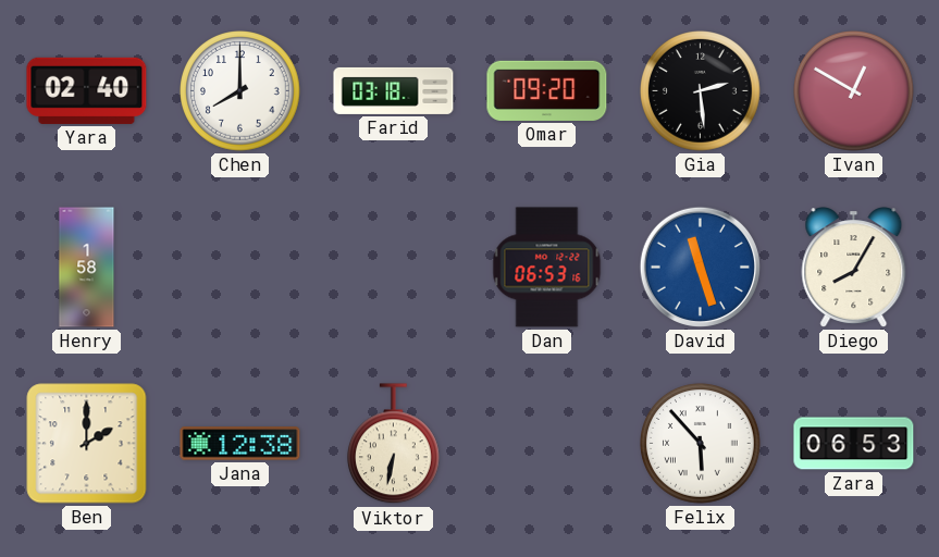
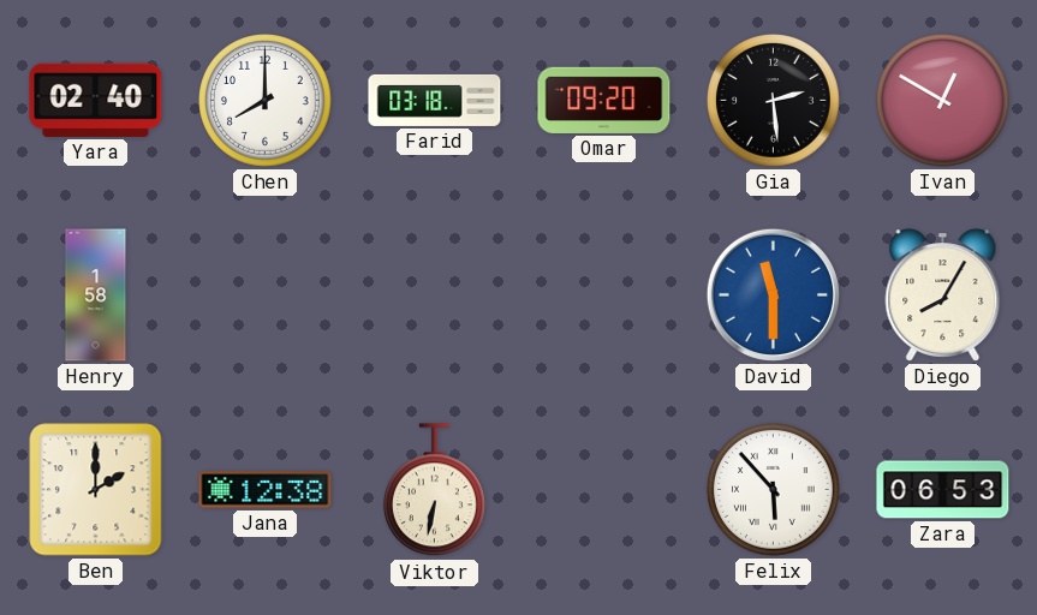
Dan: 06:53 -> none (547, 268)
David: 11:27 -> 11:30 (773, 294)
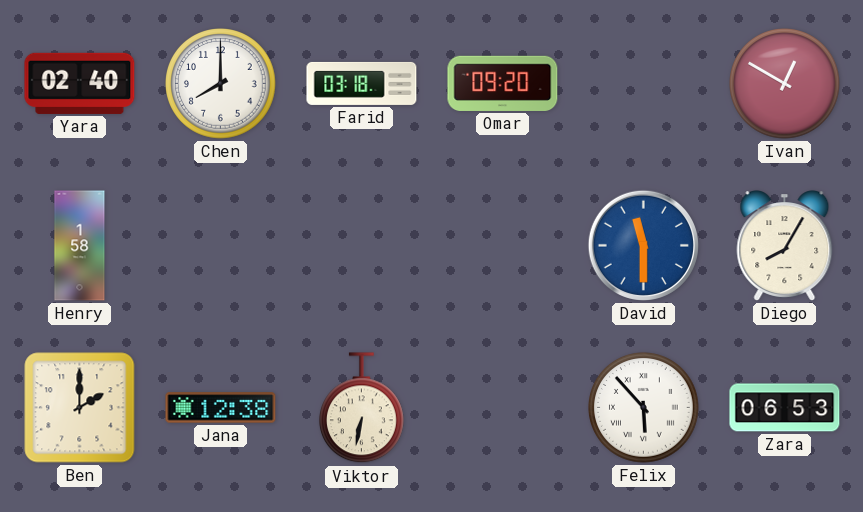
Gia: 2:29 -> none (774, 101)
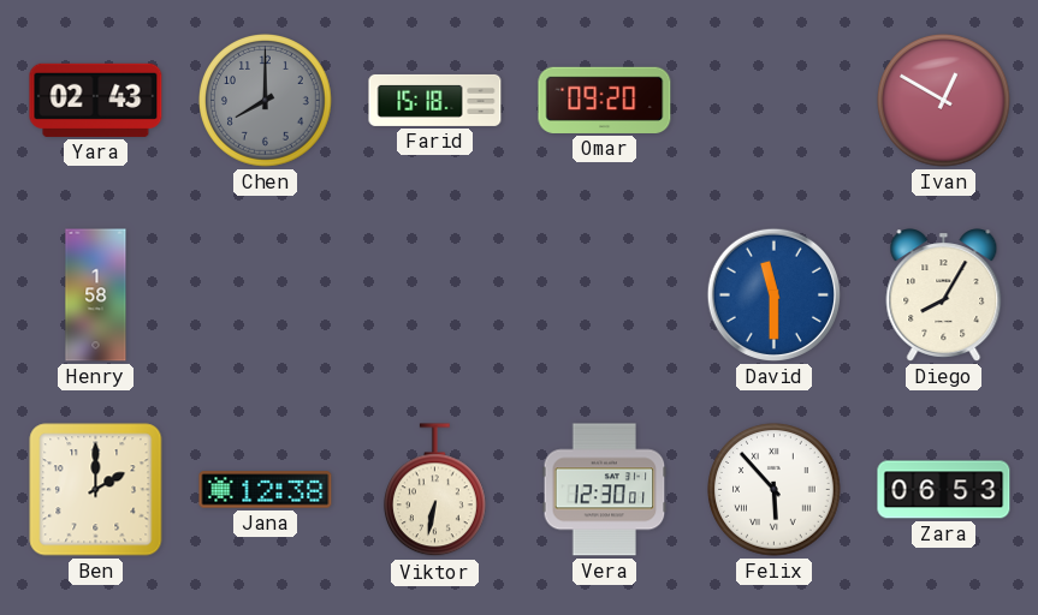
Yara: 02:40 -> 02:43 (96, 100)
Chen dial: white -> grey (266, 101)
Farid: 03:18 -> 15:18 (435, 100)
Vera: none -> 12:30 (605, 490)
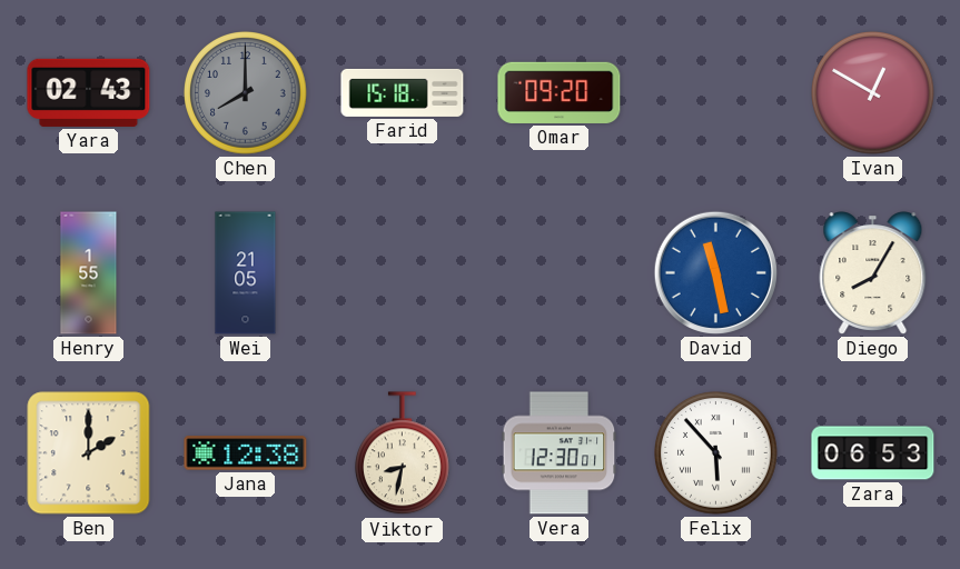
Henry: 1:58 -> 1:55 (89, 273)
Wei: none -> 21:05 (246, 273)
David: 11:30 -> 11:28 (715, 272)
Viktor: 6:32 -> 8:32 (403, 453)
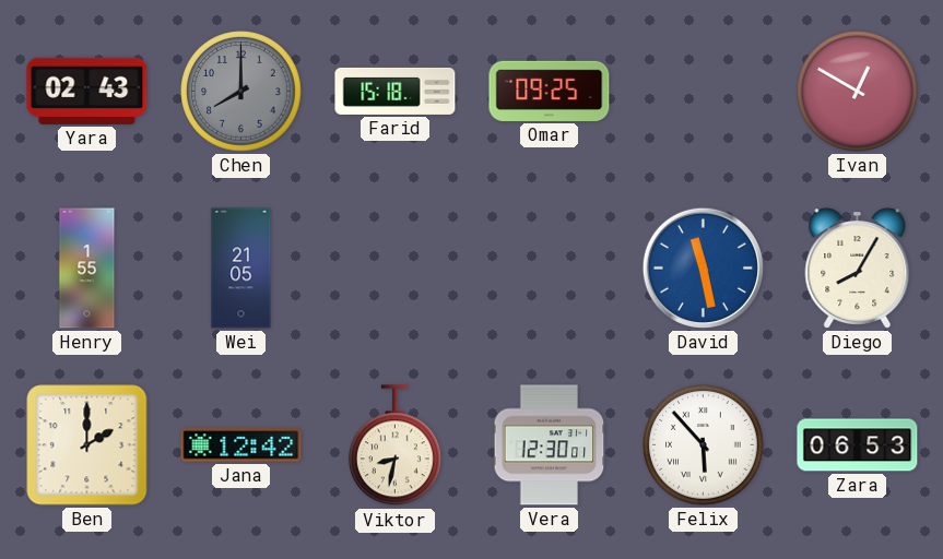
Omar: 09:20 -> 09:25 (550, 91)
Jana: 12:38 -> 12:42 (241, 445)
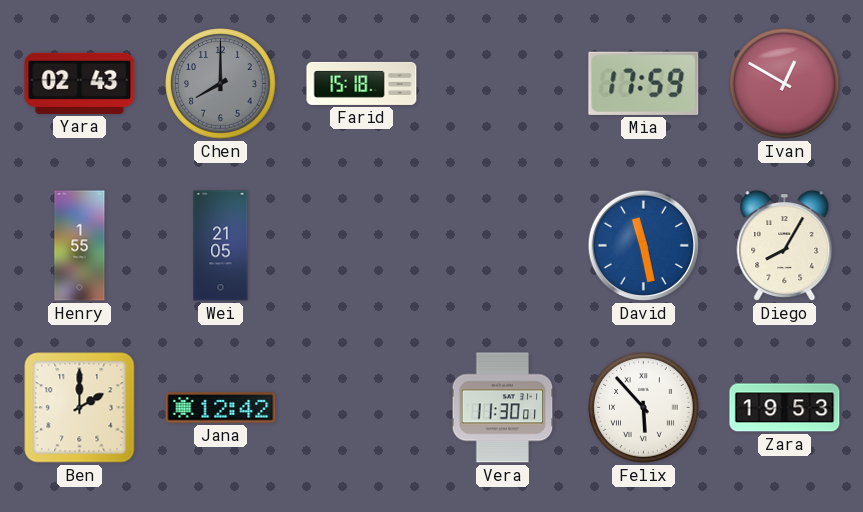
Omar: 09:25 -> none (550, 91)
Mia: none -> 17:59 (644, 83)
Viktor: 8:32 -> none (396, 445)
Vera: 12:30 -> 11:30 (503, 408)
Zara: 06:53 -> 19:53 (785, 408)
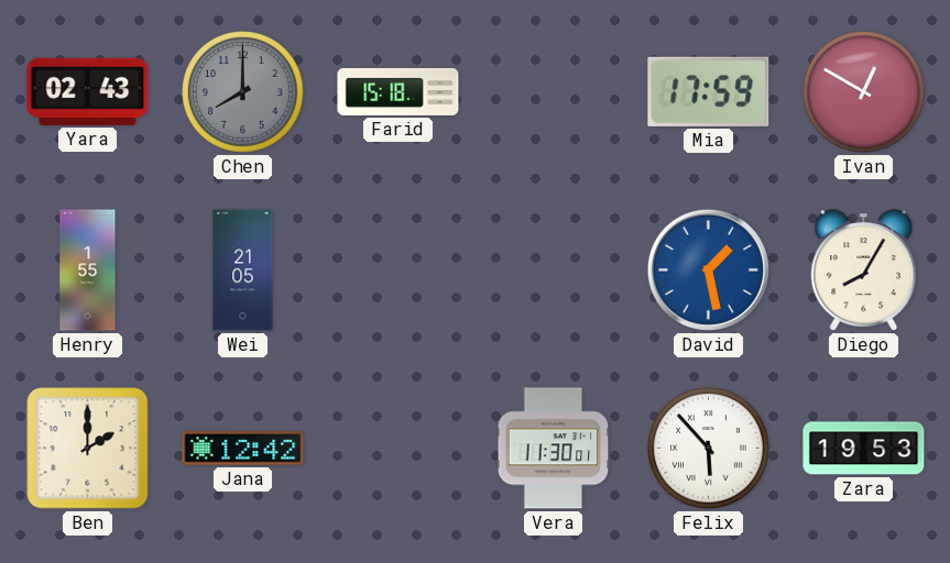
David: 11:28 -> 1:28 (708, 269)
